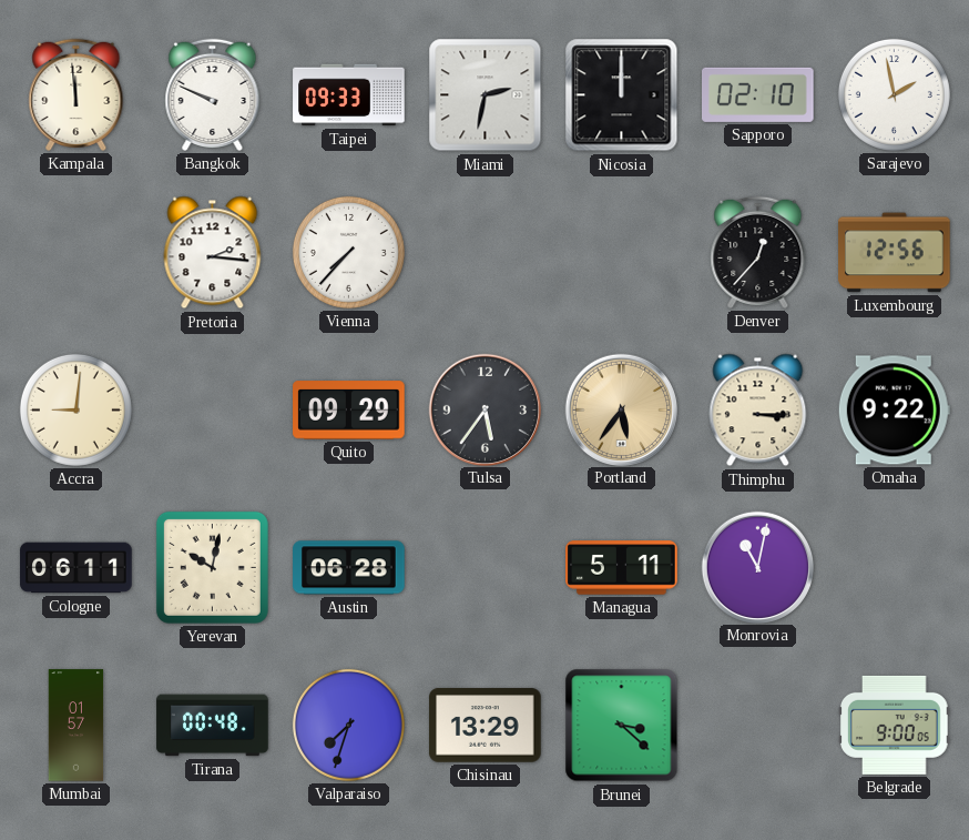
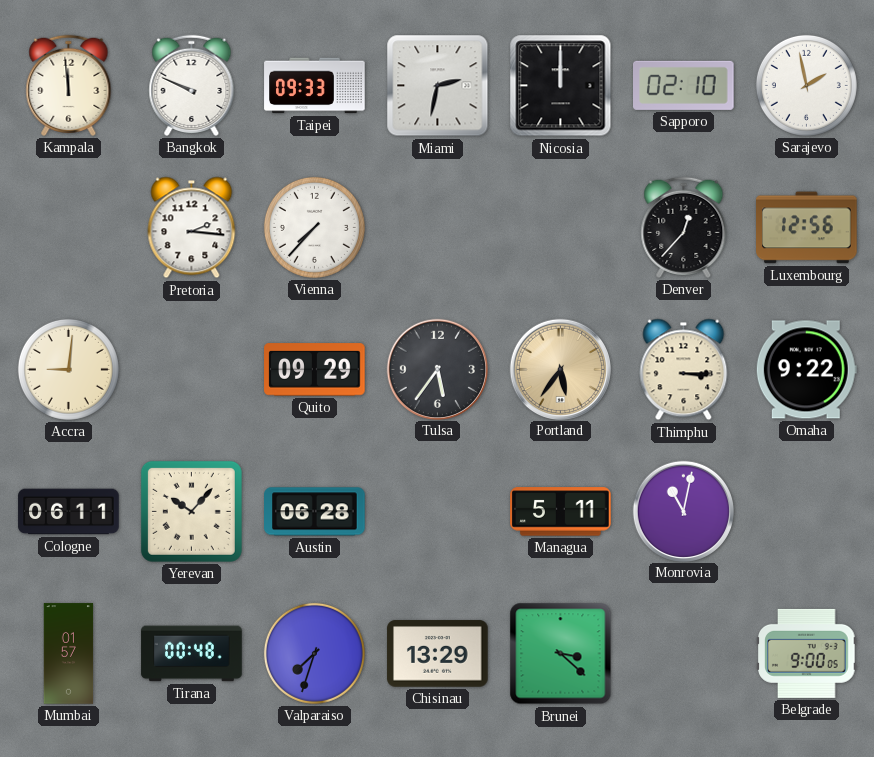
Yerevan: 10:02 -> 10:07 (191, 511)
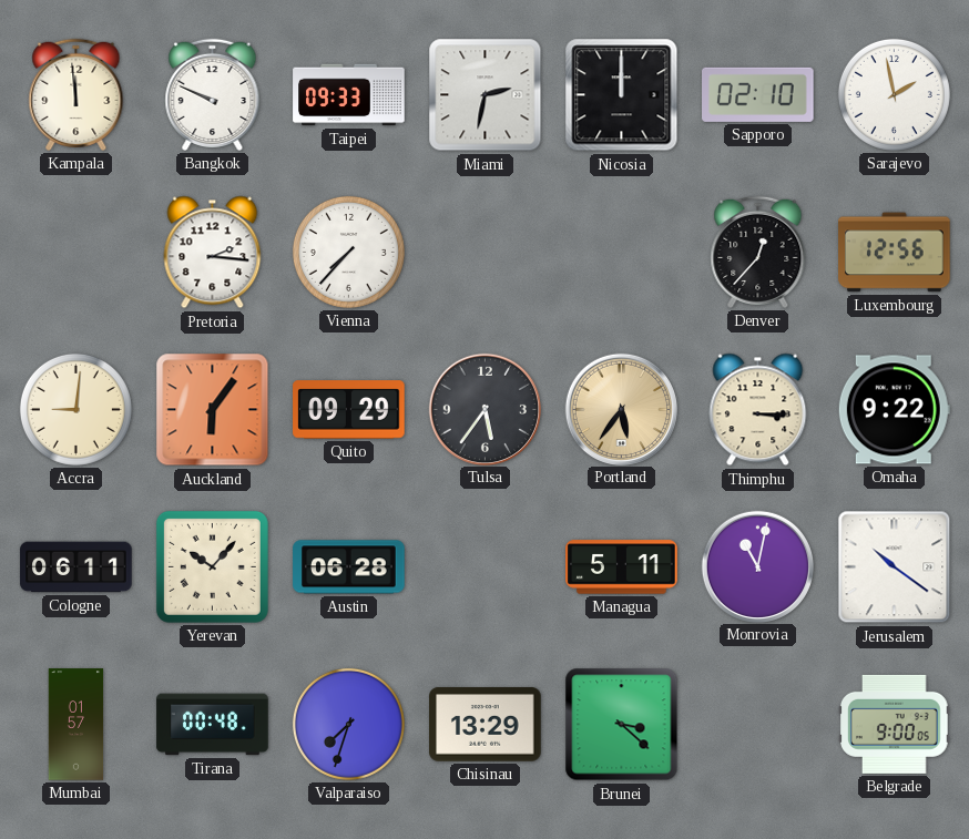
Auckland: none -> 6:06 (213, 410)
Jerusalem: none -> 10:21 (895, 567)
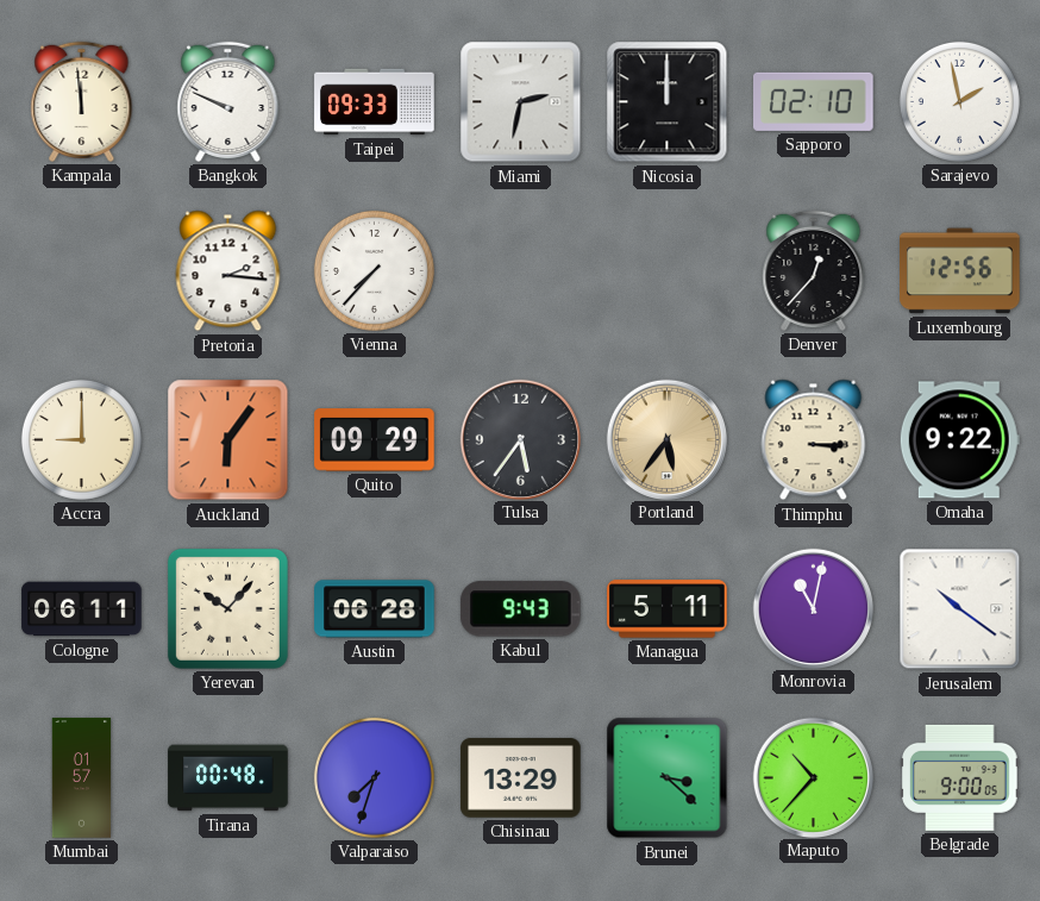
Accra: 9:01 -> 9:00 (81, 439)
Kabul: none -> 9:43 (521, 609)
Maputo: none -> 10:37 (813, 777)
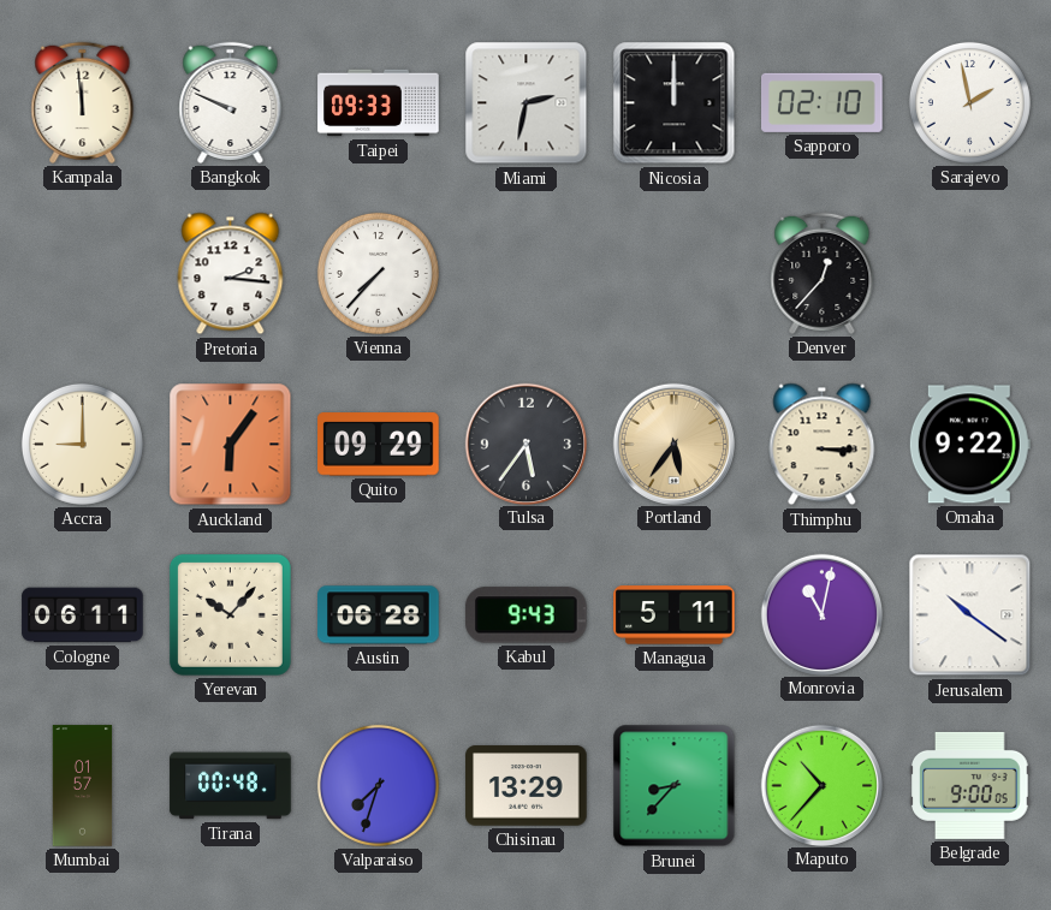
Luxembourg: 12:56 -> none (960, 271)
Brunei: 3:22 -> 8:37 (675, 786)
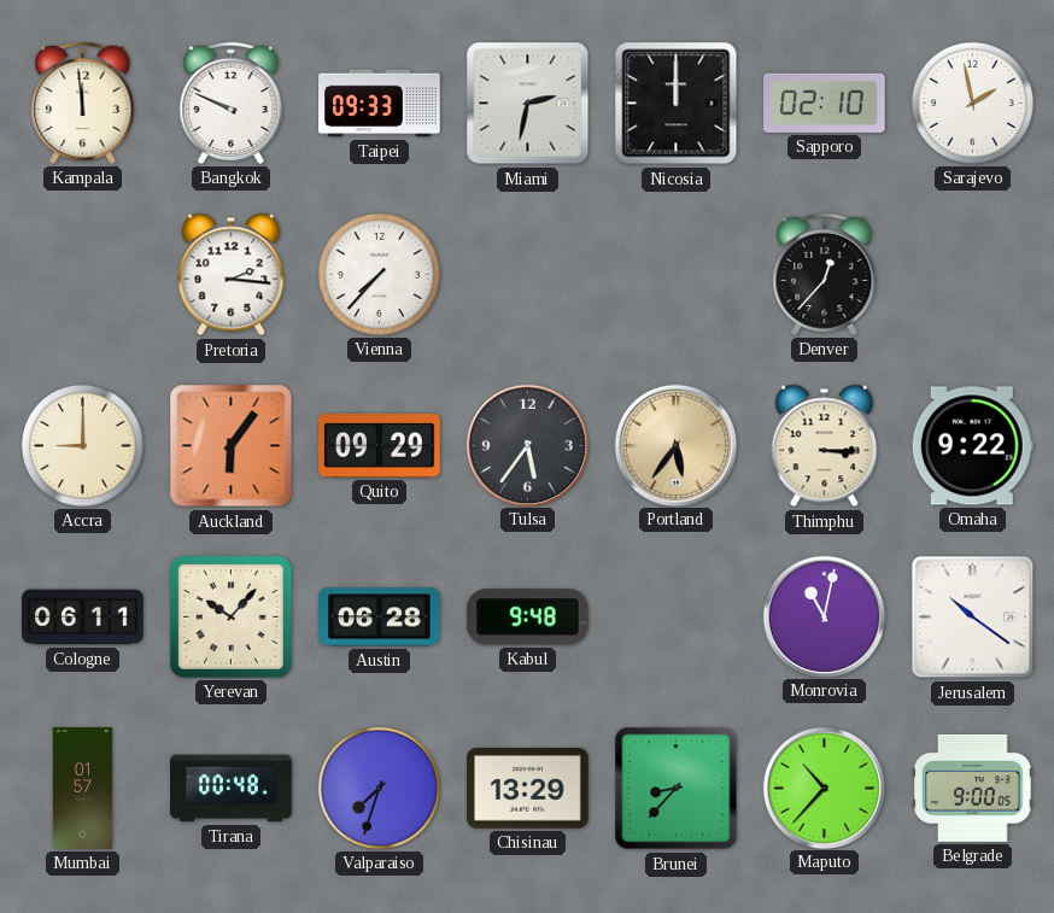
Kabul: 9:43 -> 9:48 (528, 618)
Managua: 5:11 -> none (675, 615)
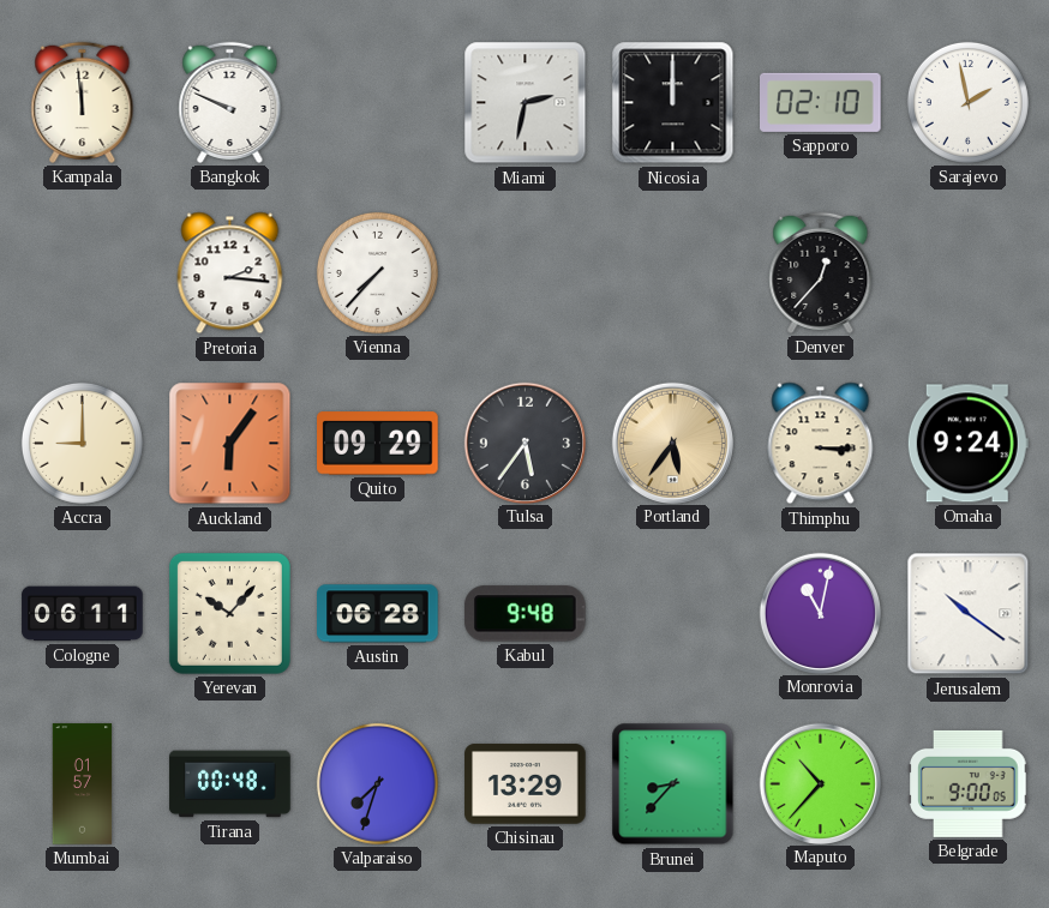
Taipei: 09:33 -> none (380, 104)
Omaha: 9:22 -> 9:24 (967, 444)
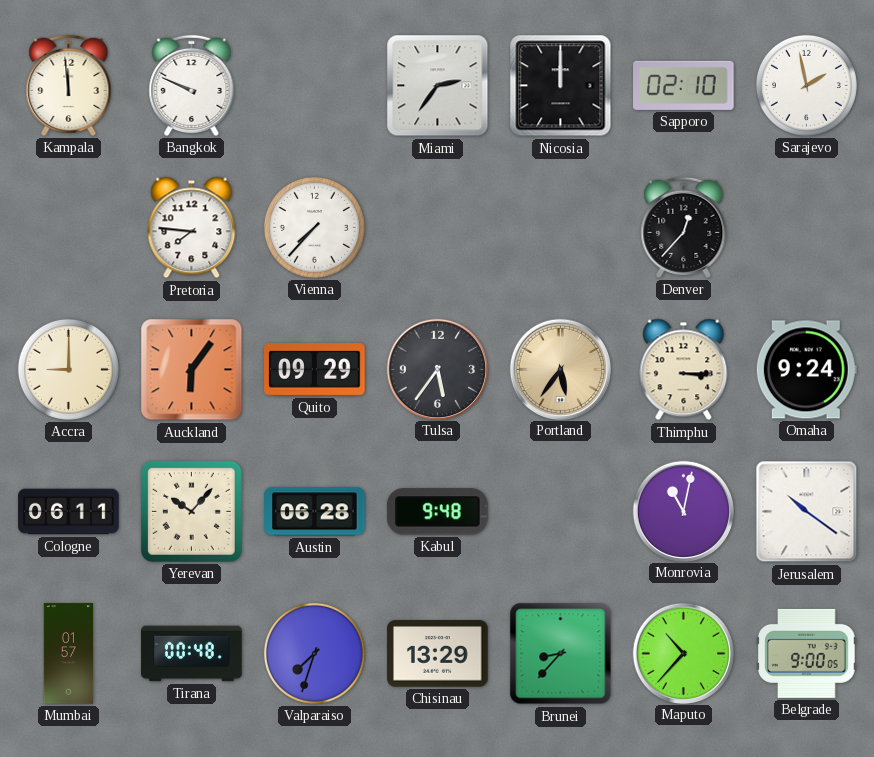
Miami: 2:32 -> 2:36 (438, 86)
Pretoria: 2:16 -> 7:46 (192, 228)
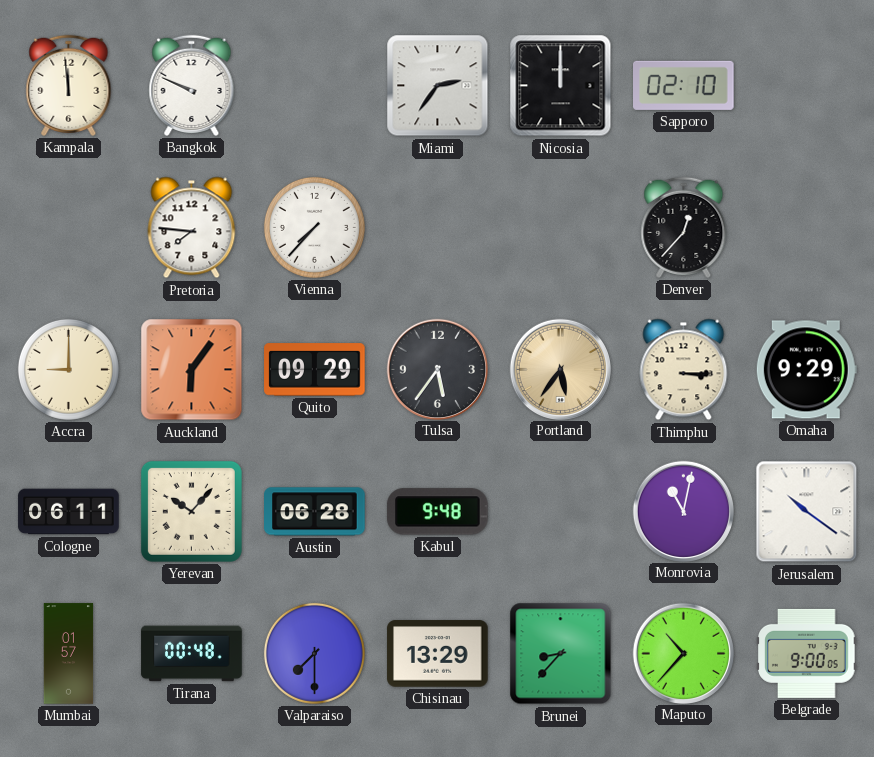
Sarajevo: 1:58 -> none (806, 85)
Omaha: 9:24 -> 9:29 (806, 370)
Valparaiso: 7:33 -> 7:30 (314, 653)
